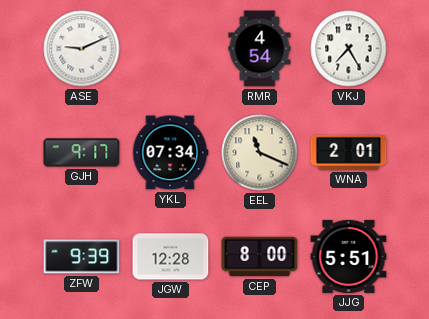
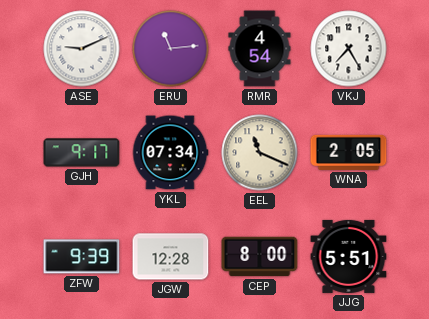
ERU: none -> 11:14 (171, 49)
WNA: 2:01 -> 2:05 (349, 152)
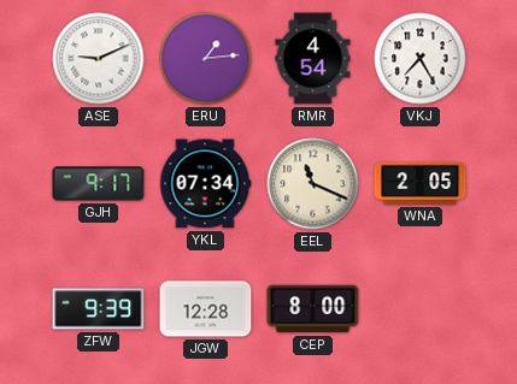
ERU: 11:14 -> 1:14 (206, 59)
JJG: 5:51 -> none (349, 256)
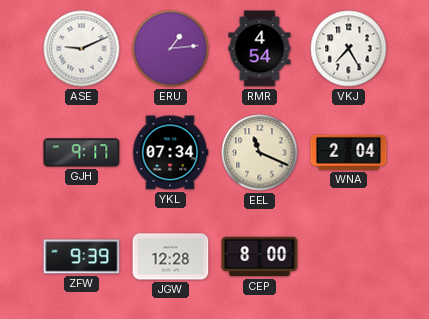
WNA: 2:05 -> 2:04 (349, 152)
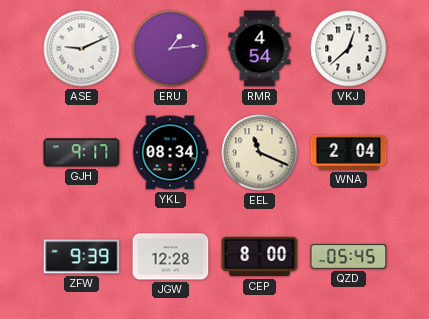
VKJ: 7:25 -> 12:38 (349, 49)
YKL: 07:34 -> 08:34 (170, 153)
QZD: none -> 05:45 (349, 257)
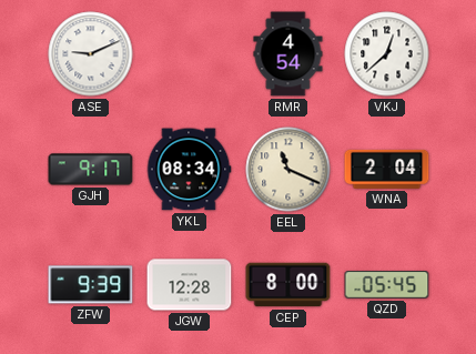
ERU: 1:14 -> none (171, 49)
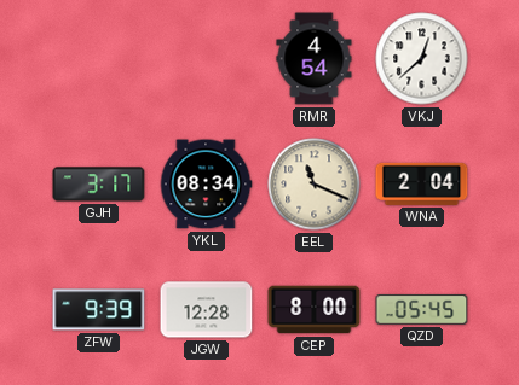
ASE: 9:11 -> none (91, 54)
GJH: 9:17 -> 3:17 (99, 185)
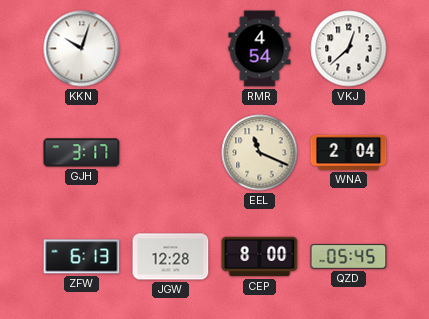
KKN: none -> 10:03 (82, 49)
YKL: 08:34 -> none (206, 185)
ZFW: 9:39 -> 6:13 (82, 257)
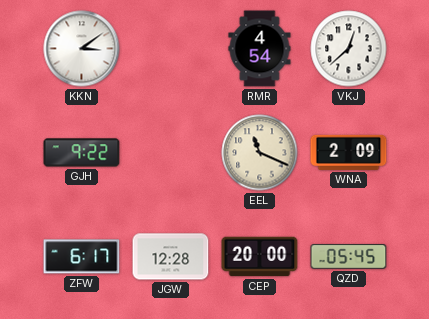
KKN: 10:03 -> 3:09 (82, 49)
GJH: 3:17 -> 9:22 (82, 153)
WNA: 2:04 -> 2:09 (349, 152)
ZFW: 6:13 -> 6:17 (82, 257)
CEP: 8:00 -> 20:00 (260, 257)
